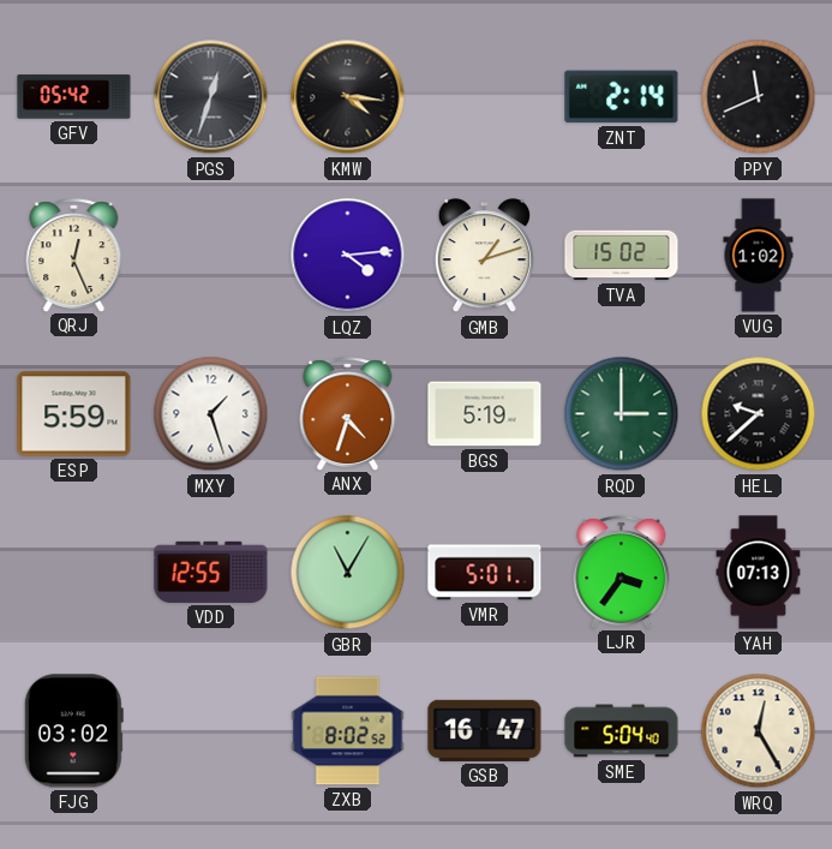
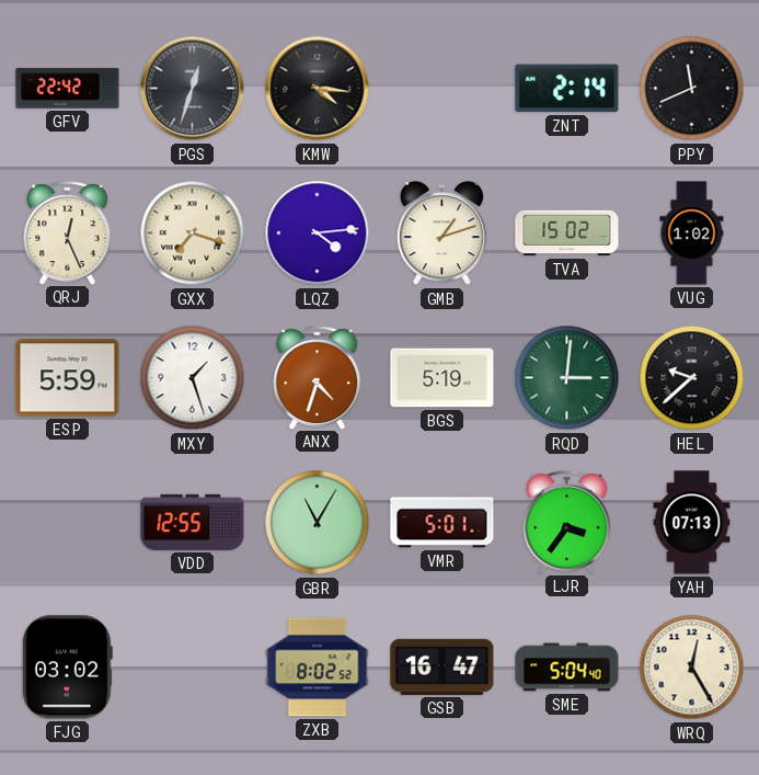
GFV: 05:42 -> 22:42 (68, 89)
GXX: none -> 7:18 (193, 233)
RQD: 3:00 -> 3:01 (567, 378)
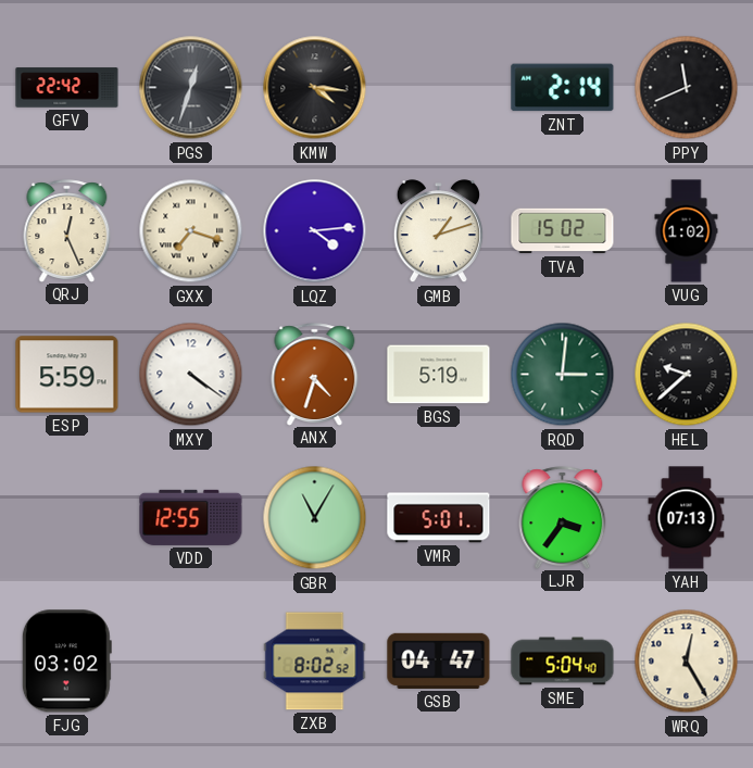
MXY: 1:27 -> 4:21 (191, 375)
GSB: 16:47 -> 04:47 (439, 660)
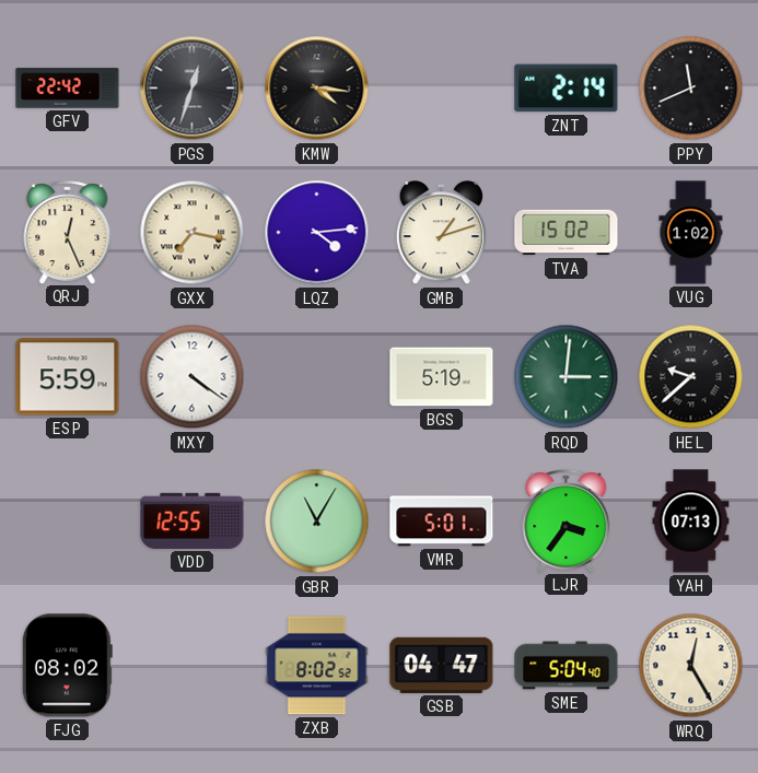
GXX: 7:18 -> 7:17 (193, 233)
ANX: 4:33 -> none (315, 374)
FJG: 03:02 -> 08:02 (67, 666)
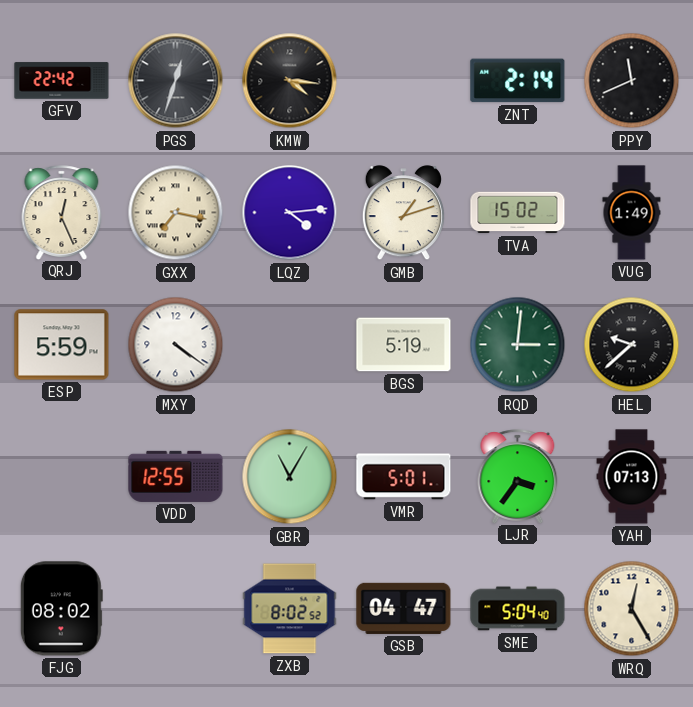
VUG: 1:02 -> 1:49 (632, 213)
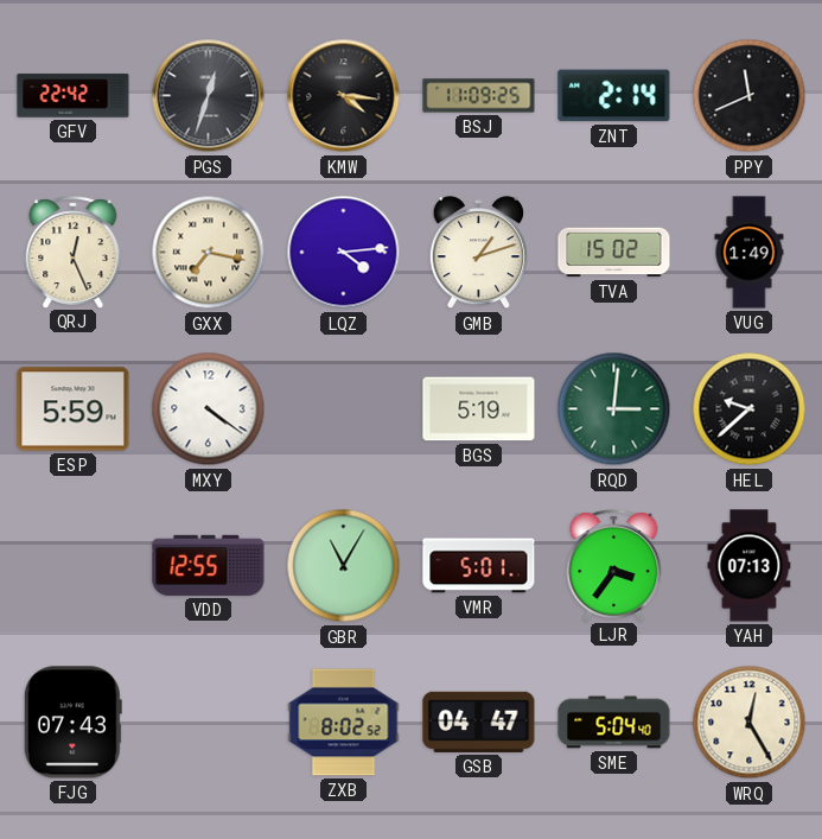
BSJ: none -> 11:09 (479, 96)
FJG: 08:02 -> 07:43 (72, 723)
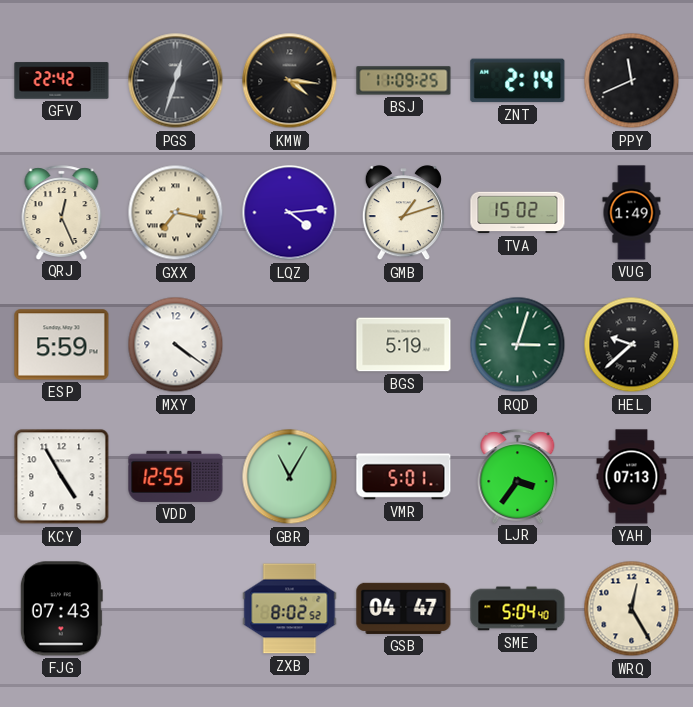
RQD: 3:01 -> 3:03 (518, 345)
KCY: none -> 4:55 (62, 477)
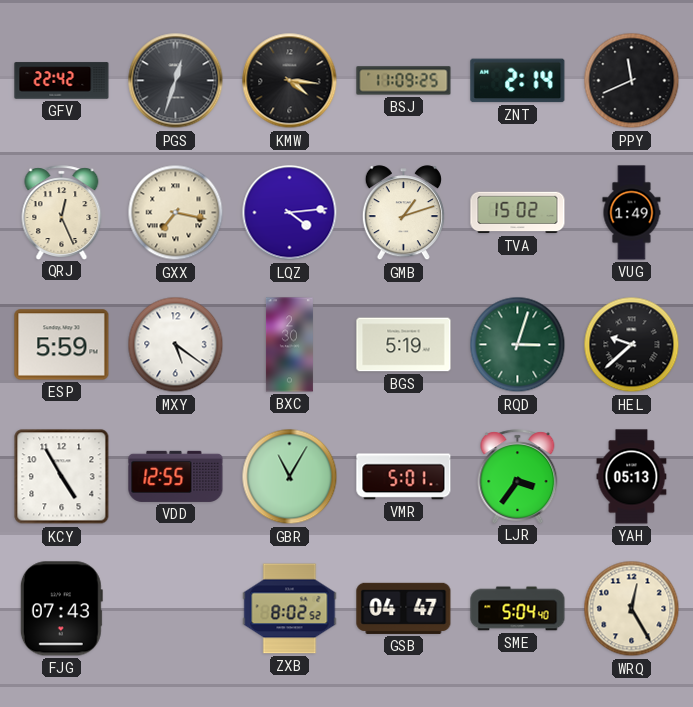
MXY: 4:21 -> 5:21 (176, 345)
BXC: none -> 2:30 (289, 345)
YAH: 07:13 -> 05:13 (632, 477)
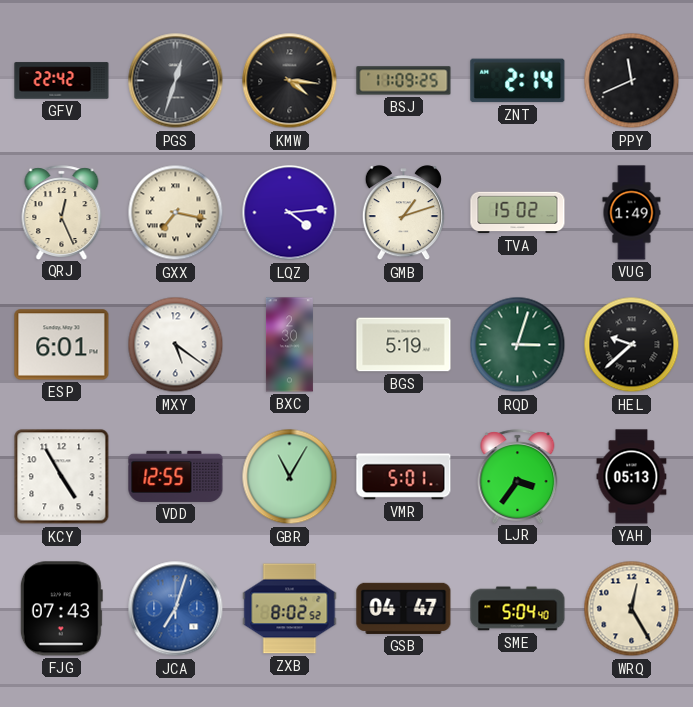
ESP: 5:59 -> 6:01 (62, 345)
JCA: none -> 7:03 (176, 609)
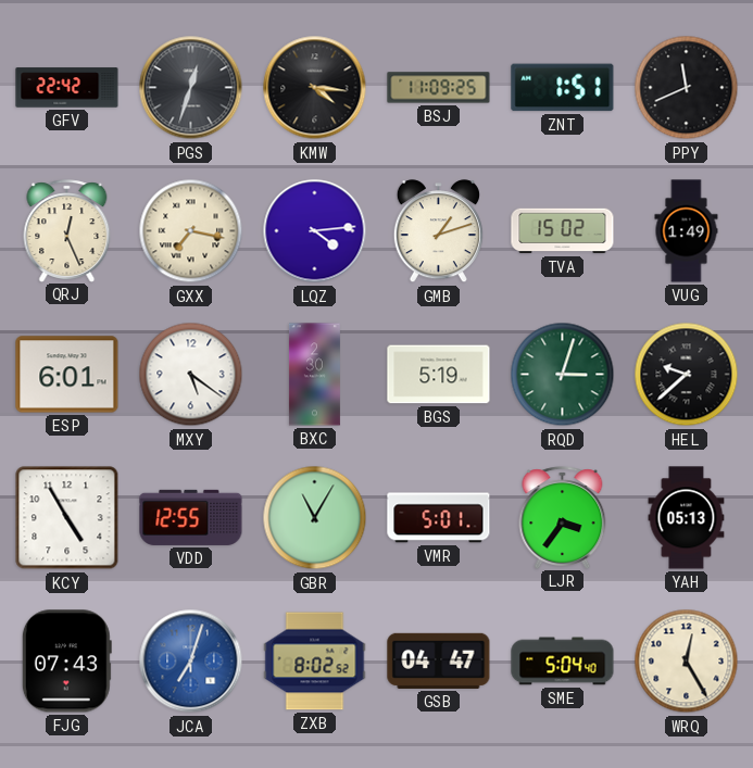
ZNT: 2:14 -> 1:51 (563, 88)
